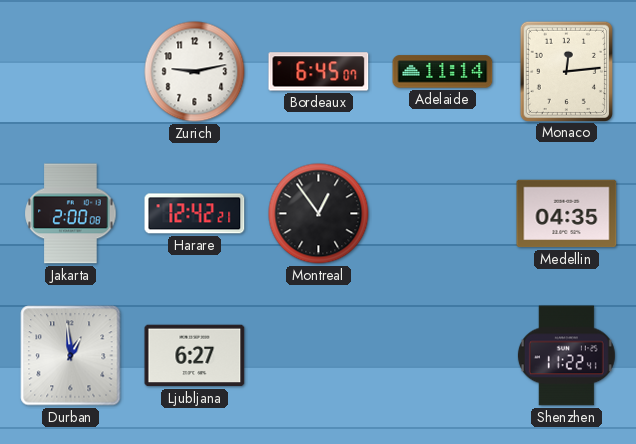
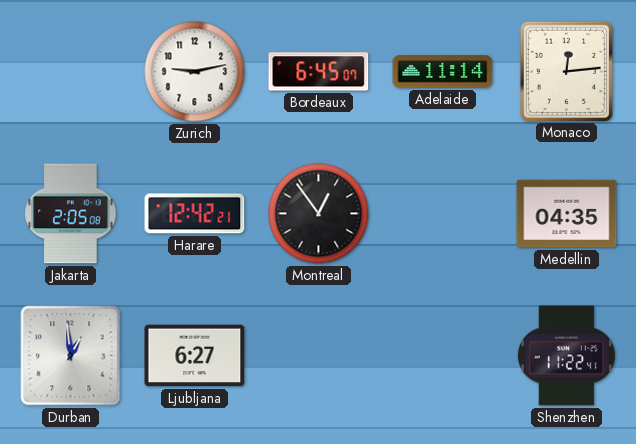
Jakarta: 2:00 -> 2:05 (71, 214)
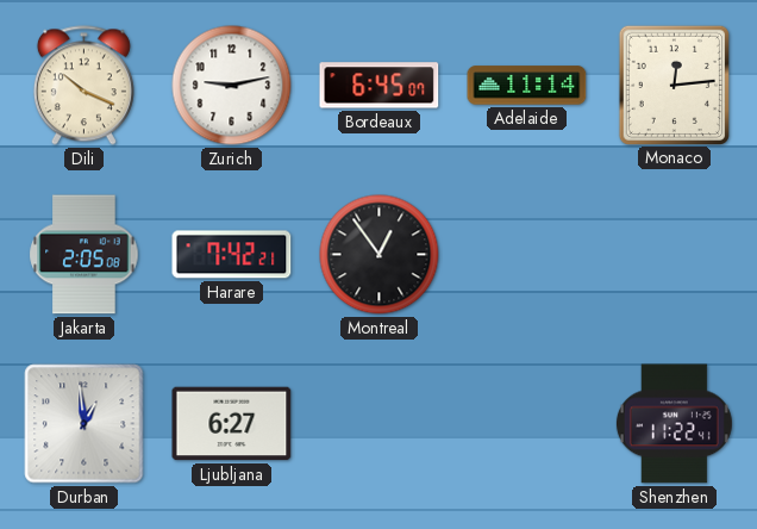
Dili: none -> 10:19 (83, 86)
Harare: 12:42 -> 7:42 (232, 255)
Medellin: 04:35 -> none (567, 214)
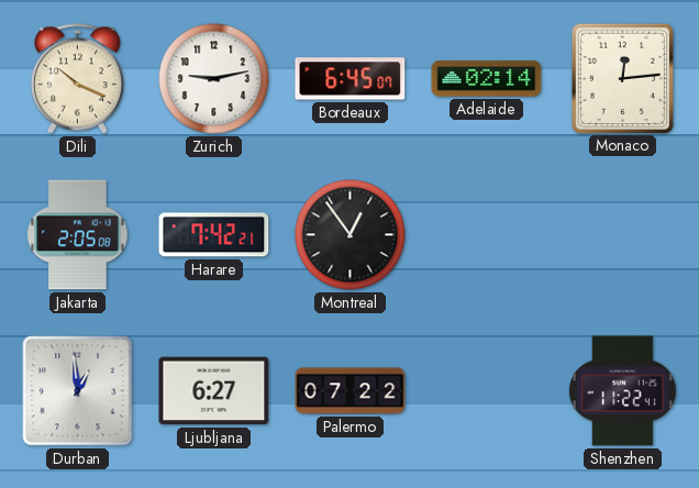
Adelaide: 11:14 -> 02:14 (487, 79)
Palermo: none -> 07:22 (351, 391)
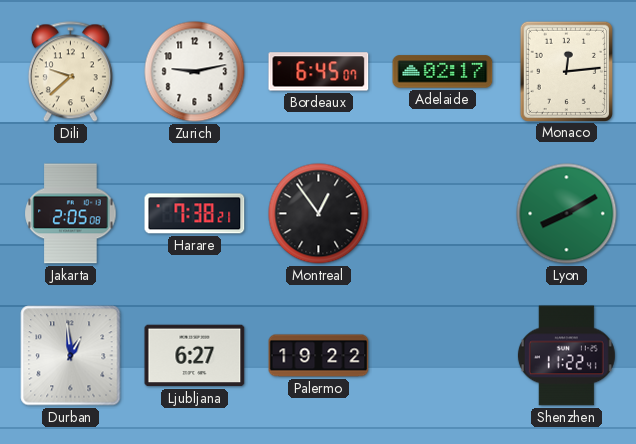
Dili: 10:19 -> 9:38 (70, 72)
Adelaide: 02:14 -> 02:17 (443, 72)
Harare: 7:42 -> 7:38 (195, 214)
Lyon: none -> 8:10 (567, 214)
Palermo: 07:22 -> 19:22 (319, 356)
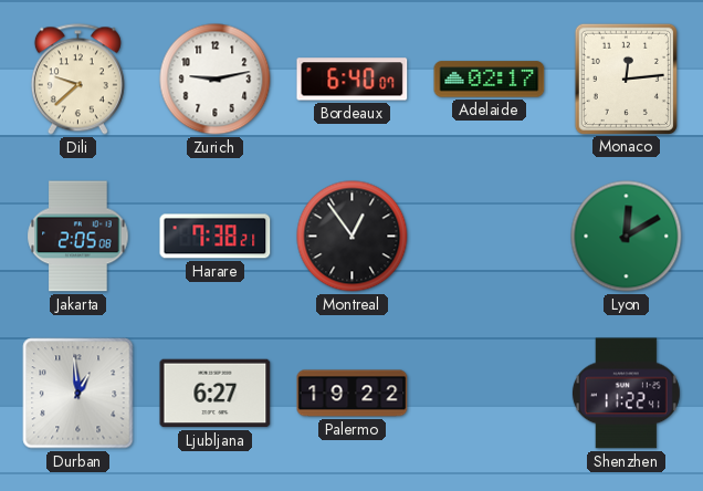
Bordeaux: 6:45 -> 6:40 (353, 80)
Lyon: 8:10 -> 12:10 (627, 237)
